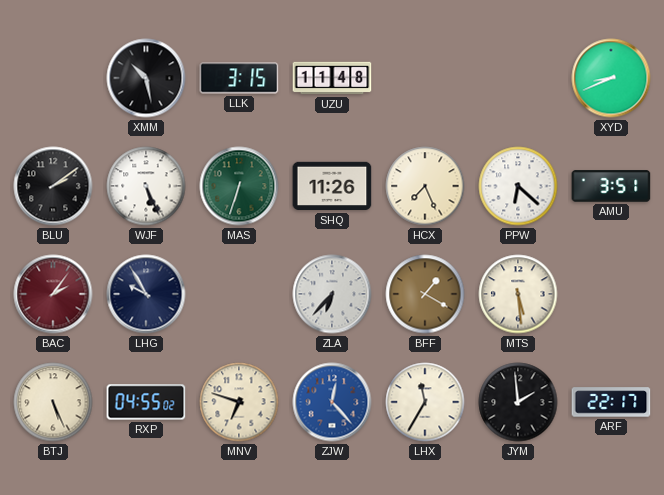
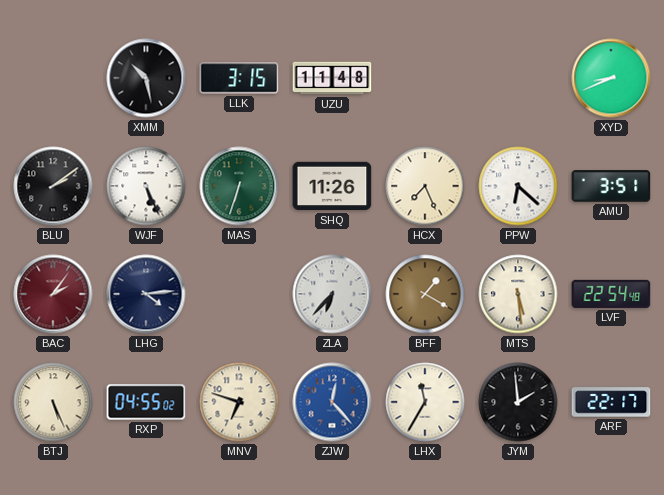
LHG: 9:55 -> 4:14 (146, 294)
LVF: none -> 22:54 (611, 294)
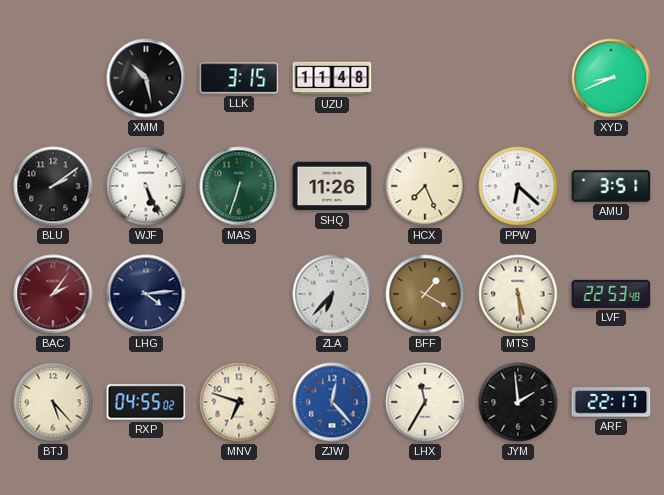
LVF: 22:54 -> 22:53 (611, 294)
BTJ: 5:26 -> 5:23 (53, 402)
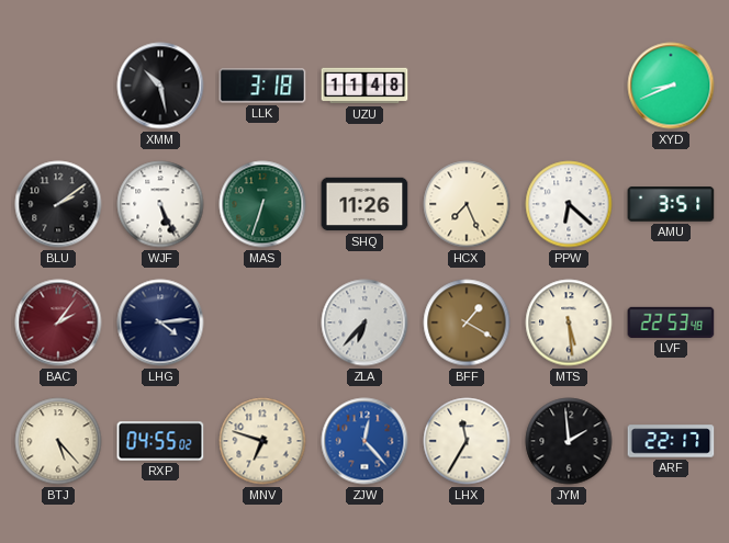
LLK: 3:15 -> 3:18 (262, 86)
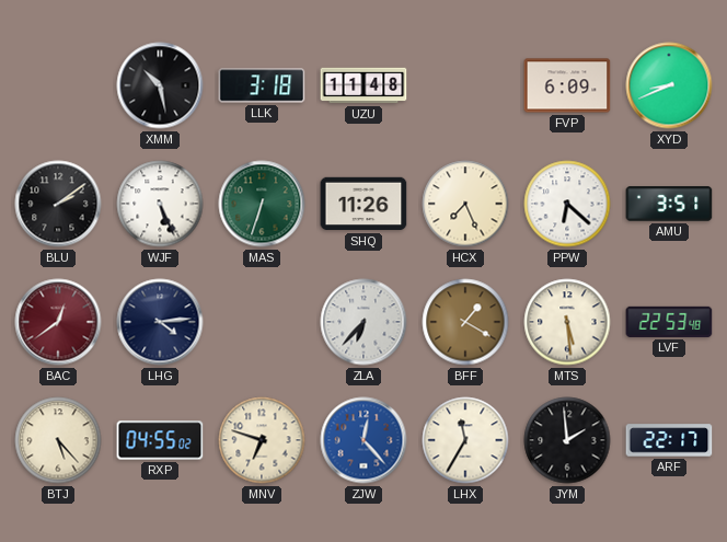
FVP: none -> 6:09 (567, 85)
BAC: 2:06 -> 12:39 (58, 322)
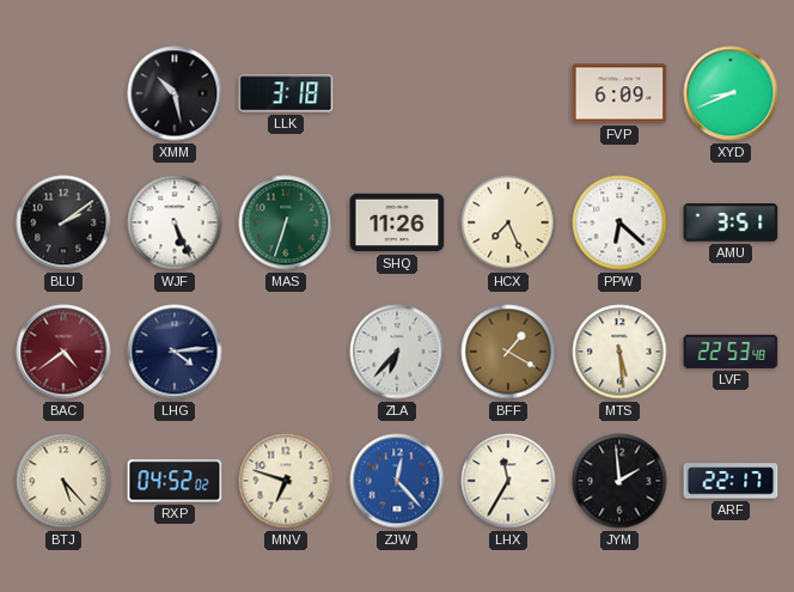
UZU: 11:48 -> none (363, 85)
BAC: 12:39 -> 4:39 (63, 352)
RXP: 04:55 -> 04:52 (175, 481)
